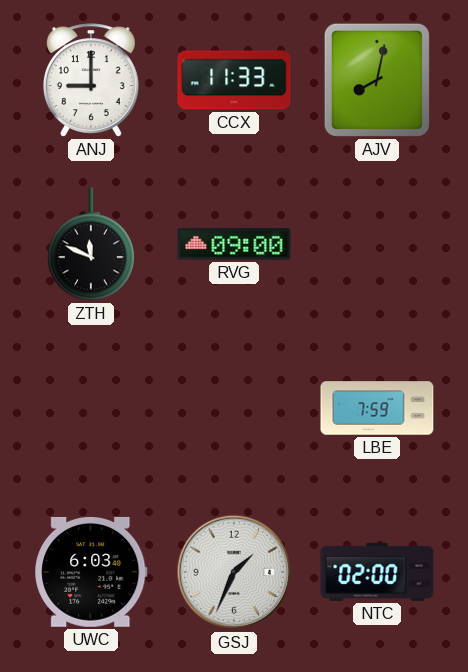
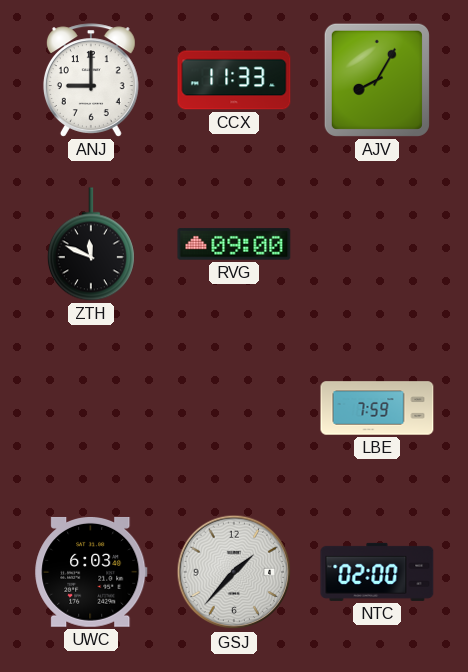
AJV: 8:02 -> 8:05 (377, 80)
GSJ: 1:34 -> 1:37 (234, 572)
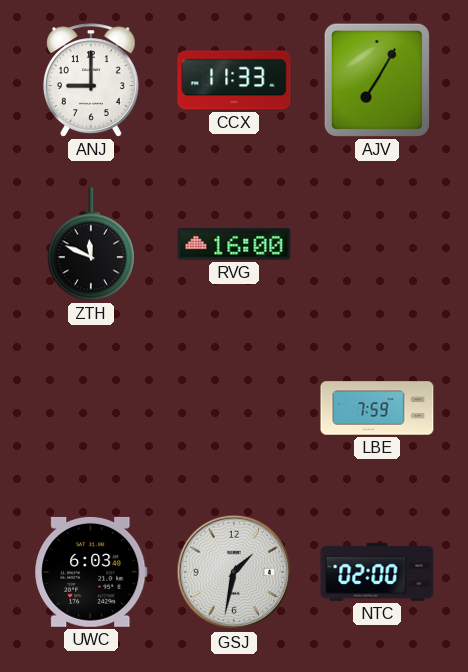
AJV: 8:05 -> 7:05 (377, 80)
RVG: 09:00 -> 16:00 (234, 244)
GSJ: 1:37 -> 1:32 (234, 572)
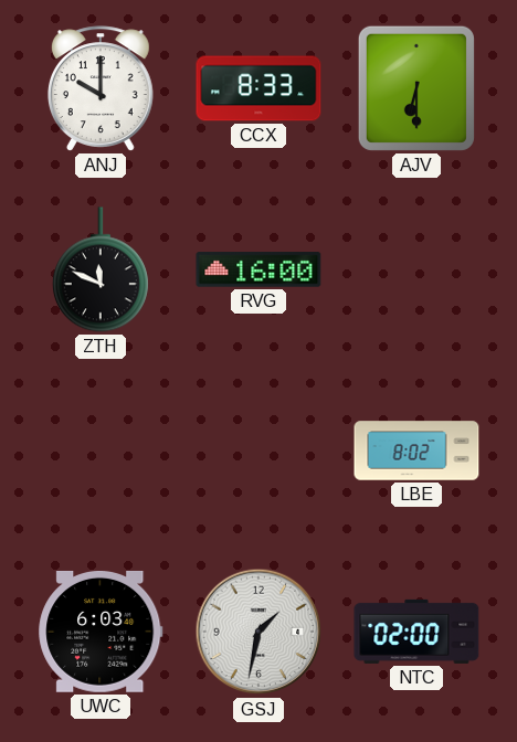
ANJ: 9:00 -> 10:00 (101, 88)
CCX: 11:33 -> 8:33 (258, 88)
AJV: 7:05 -> 6:30 (416, 88)
LBE: 7:59 -> 8:02 (416, 451)
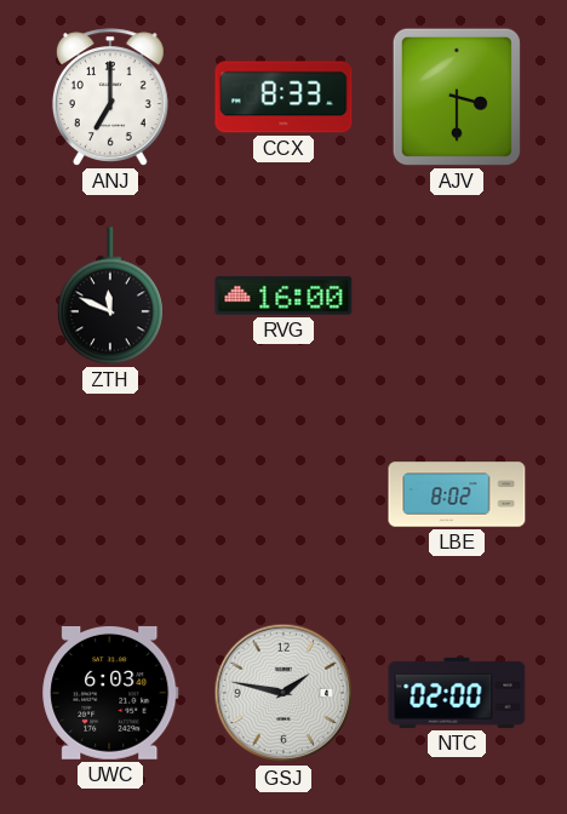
ANJ: 10:00 -> 7:00 (110, 97)
AJV: 6:30 -> 3:30 (457, 97)
GSJ: 1:32 -> 1:47 (283, 693)
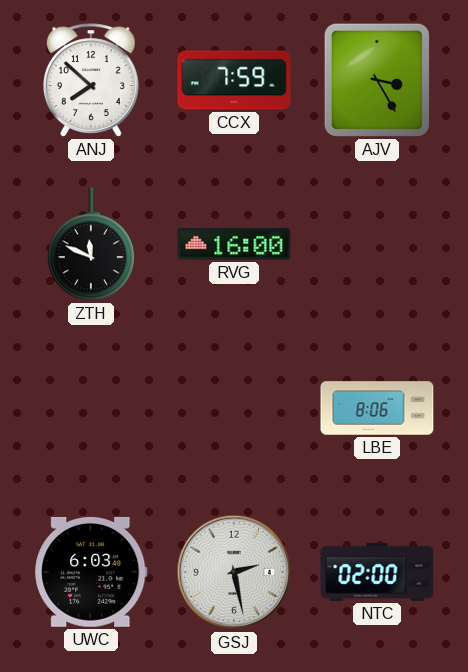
ANJ: 7:00 -> 7:52 (91, 80)
CCX: 8:33 -> 7:59 (234, 80)
AJV: 3:30 -> 3:25 (377, 80)
LBE: 8:02 -> 8:06 (377, 408)
GSJ: 1:47 -> 2:28 (234, 572)
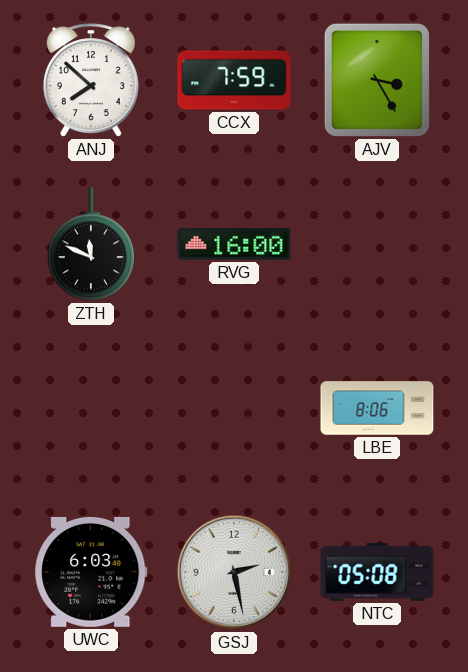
NTC: 02:00 -> 05:08 (377, 572)
